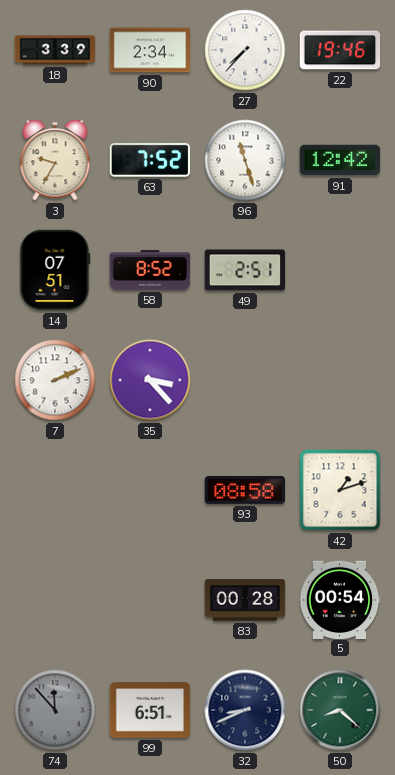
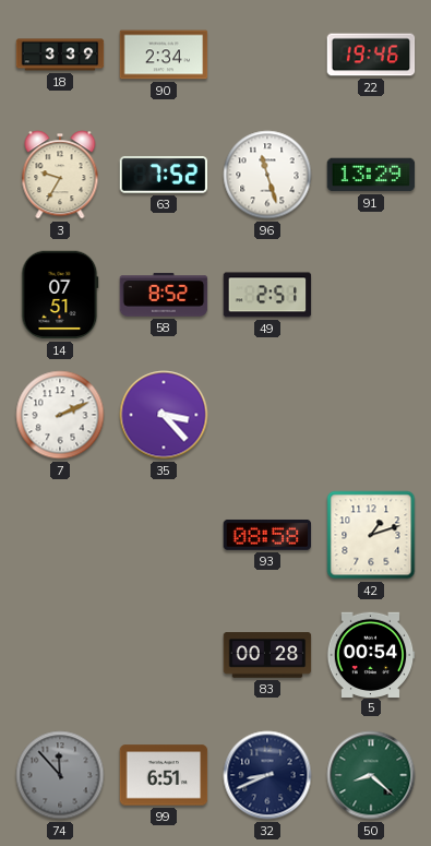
27: 7:37 -> none (245, 50)
91: 12:42 -> 13:29 (371, 175)
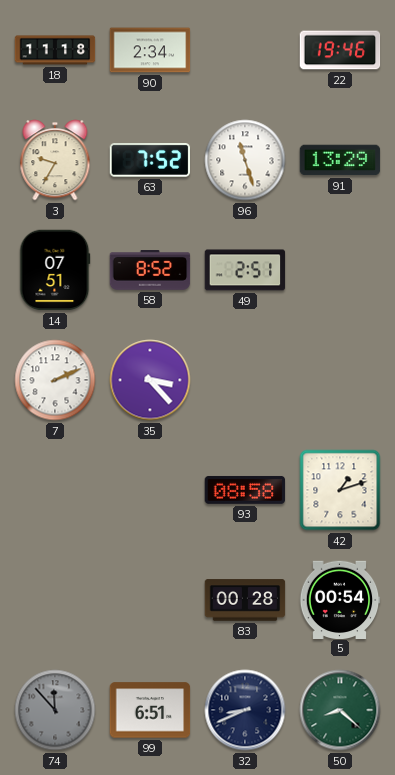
18: 3:39 -> 11:18 (55, 50)
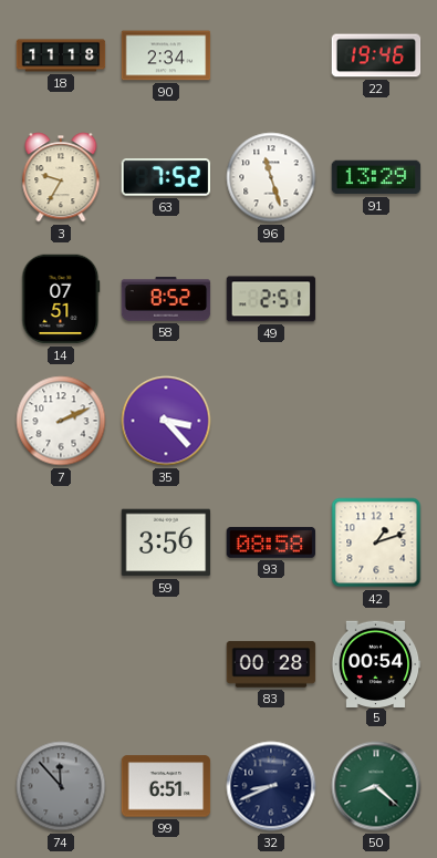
59: none -> 3:56 (166, 542)
